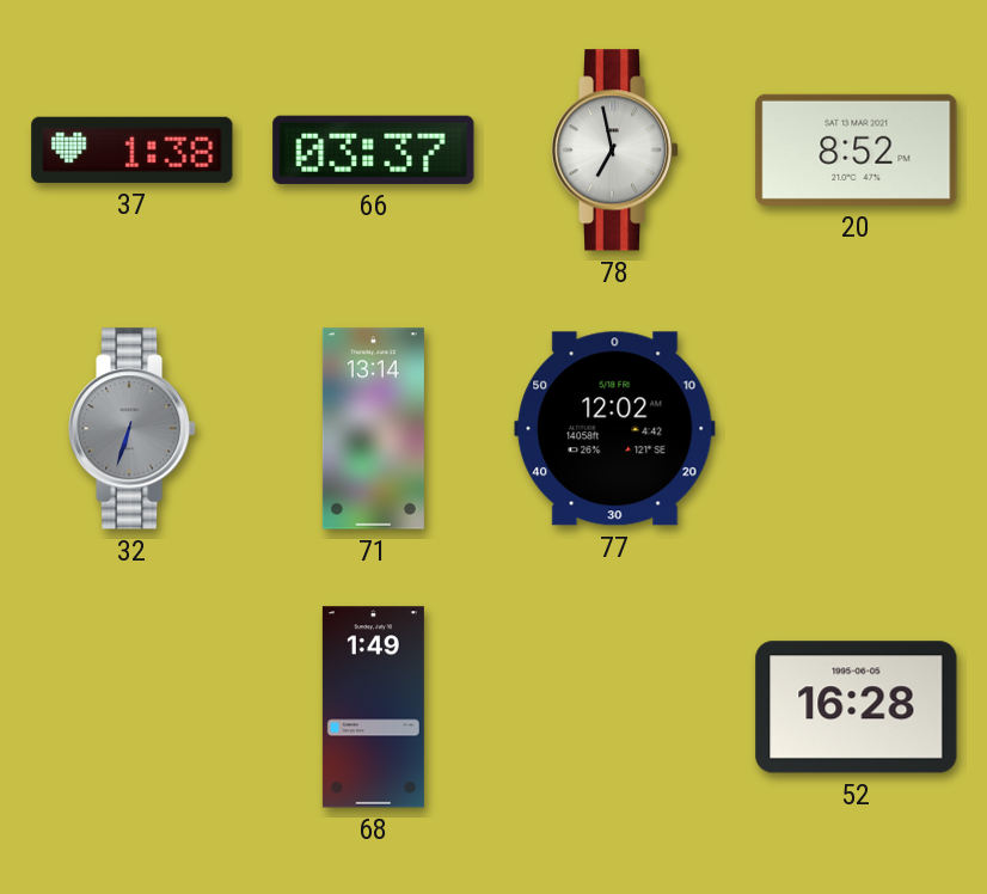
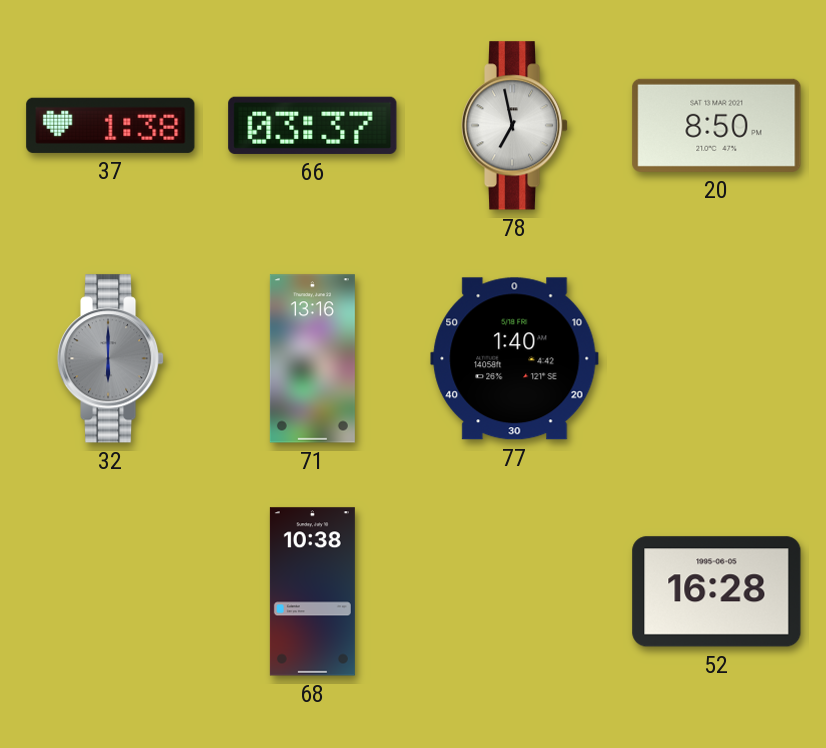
20: 8:52 -> 8:50 (717, 125)
32: 6:33 -> 6:00 (111, 359)
71: 13:14 -> 13:16 (312, 359)
77: 12:02 -> 1:40 (515, 359)
68: 1:49 -> 10:38 (312, 592)
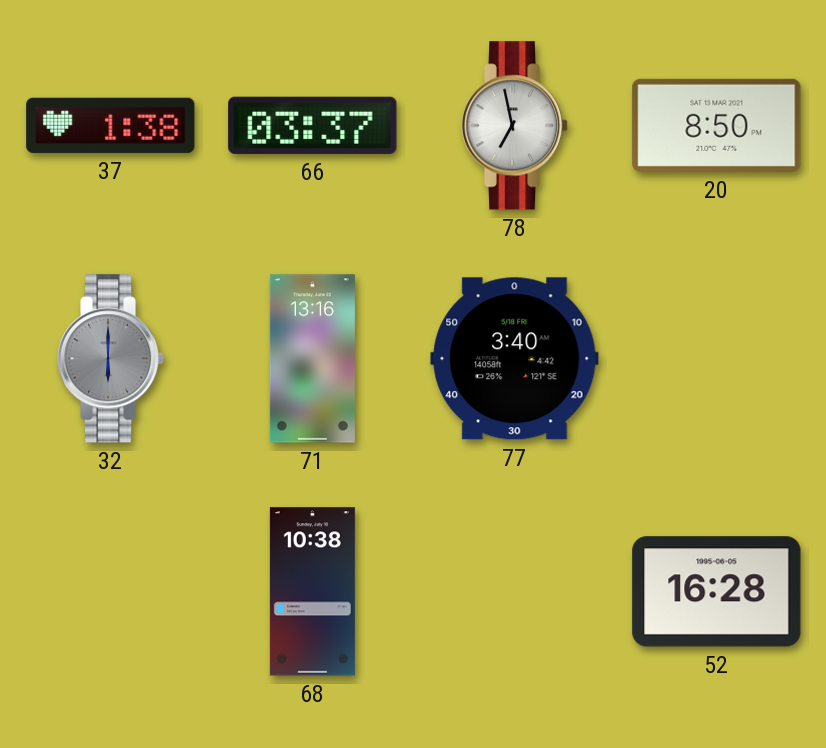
77: 1:40 -> 3:40 (515, 359)
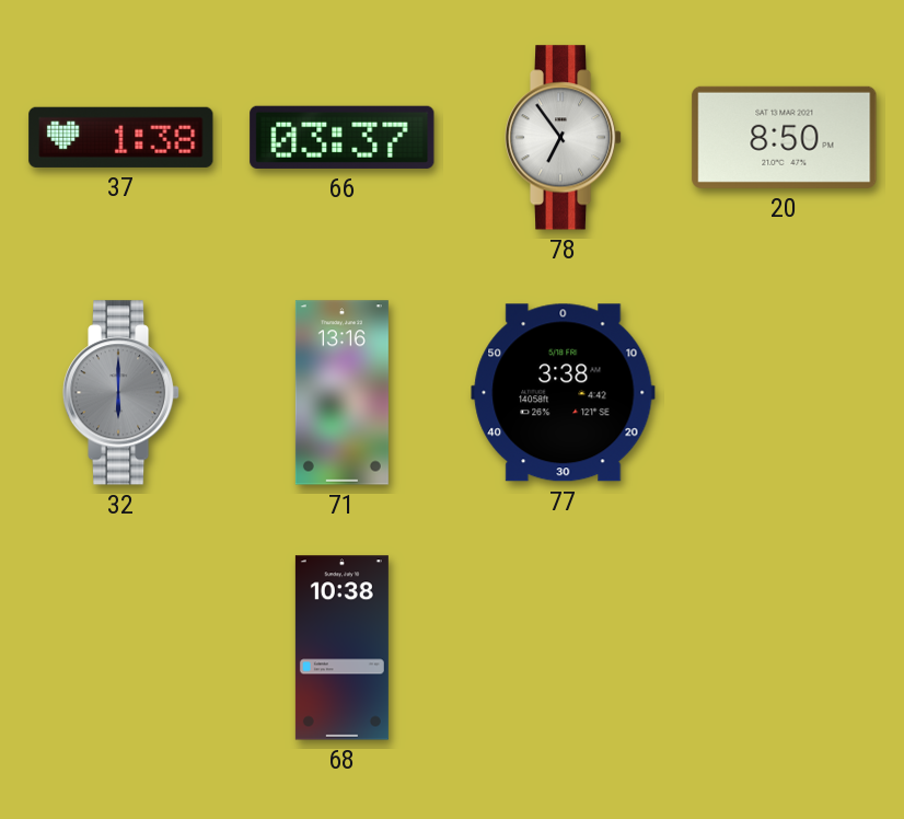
78: 6:58 -> 6:54 (564, 138)
77: 3:40 -> 3:38 (564, 393)
52: 16:28 -> none (717, 592)
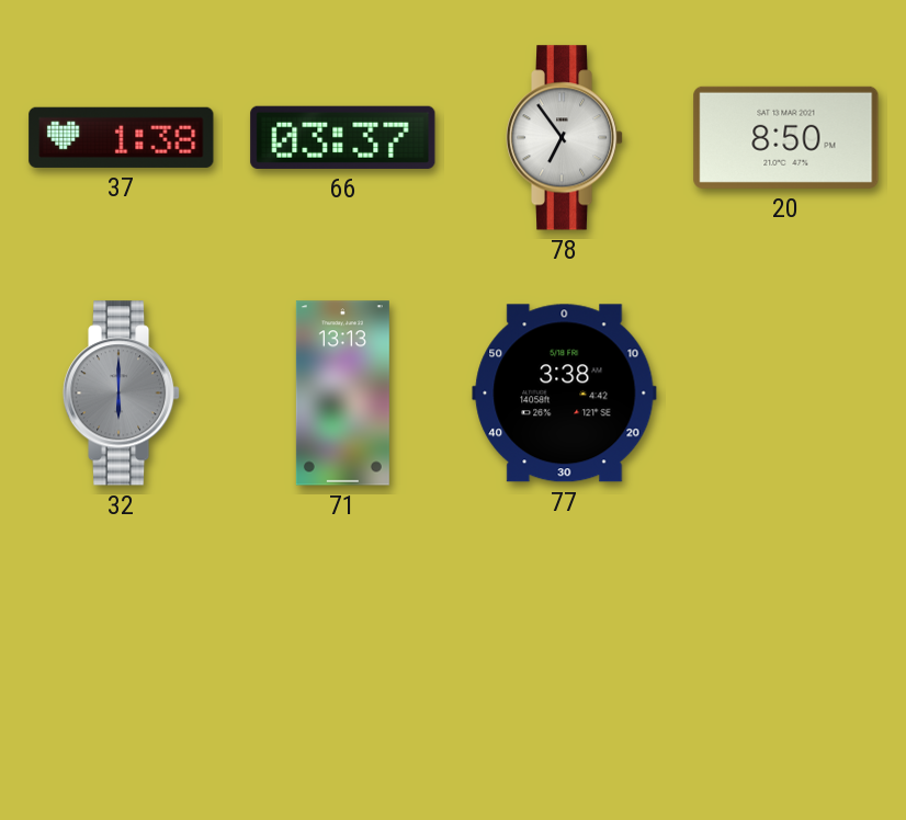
71: 13:16 -> 13:13 (342, 394)
68: 10:38 -> none (341, 648)
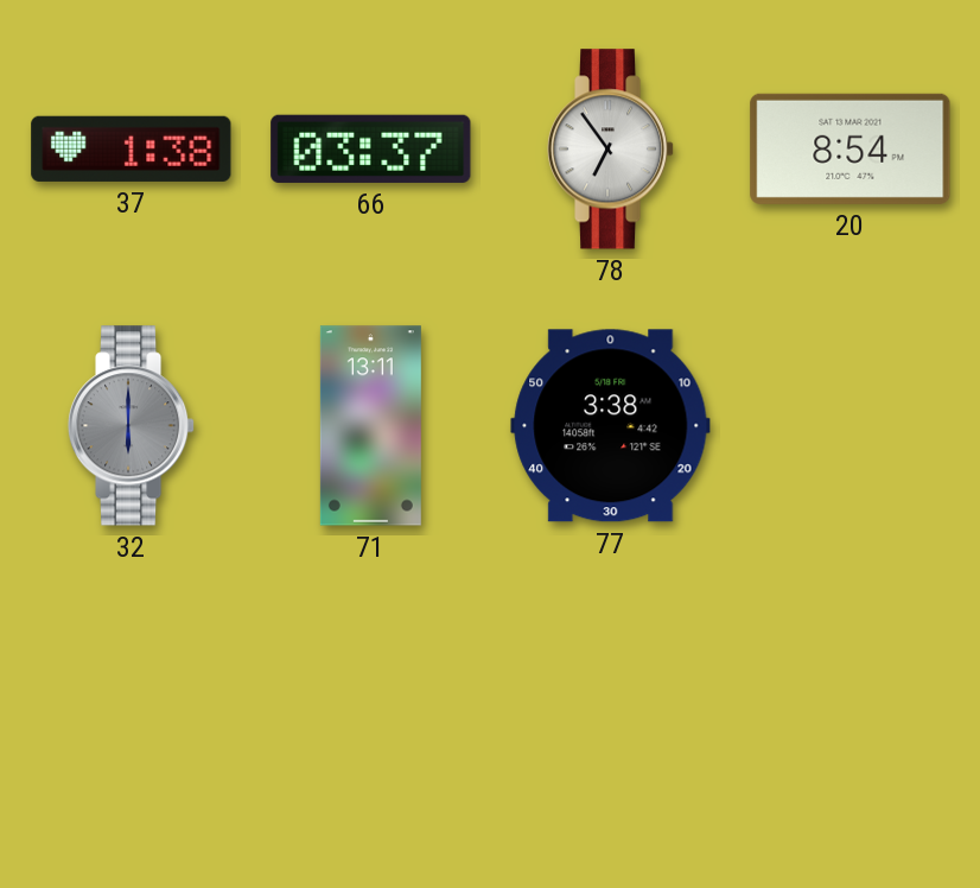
20: 8:50 -> 8:54 (851, 148)
71: 13:13 -> 13:11 (370, 426)
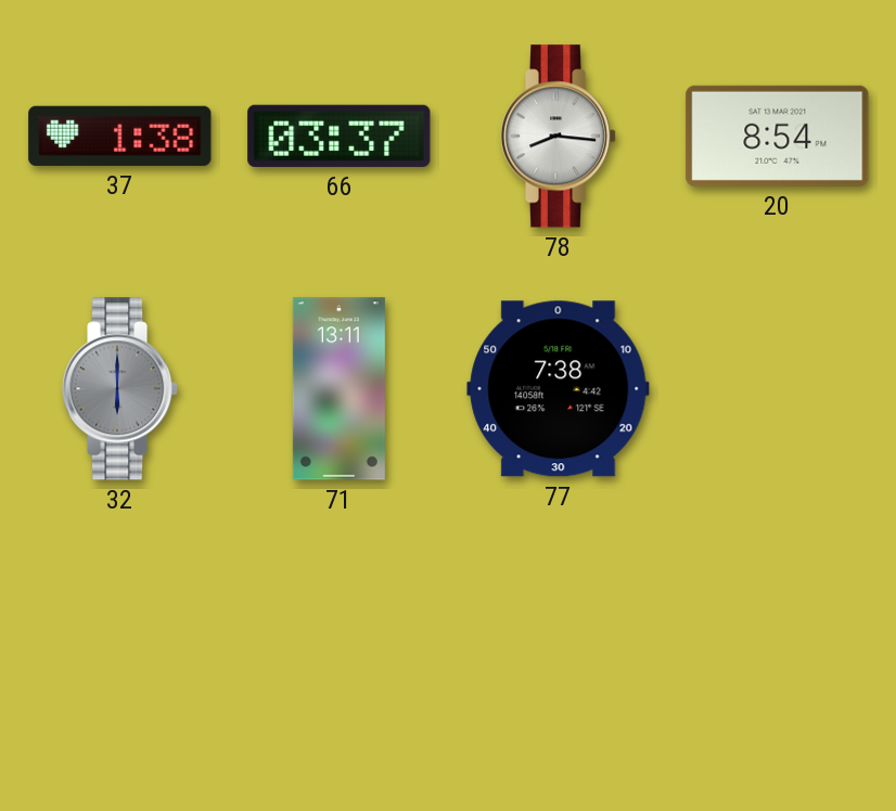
78: 6:54 -> 8:16 (559, 137)
77: 3:38 -> 7:38 (559, 389)
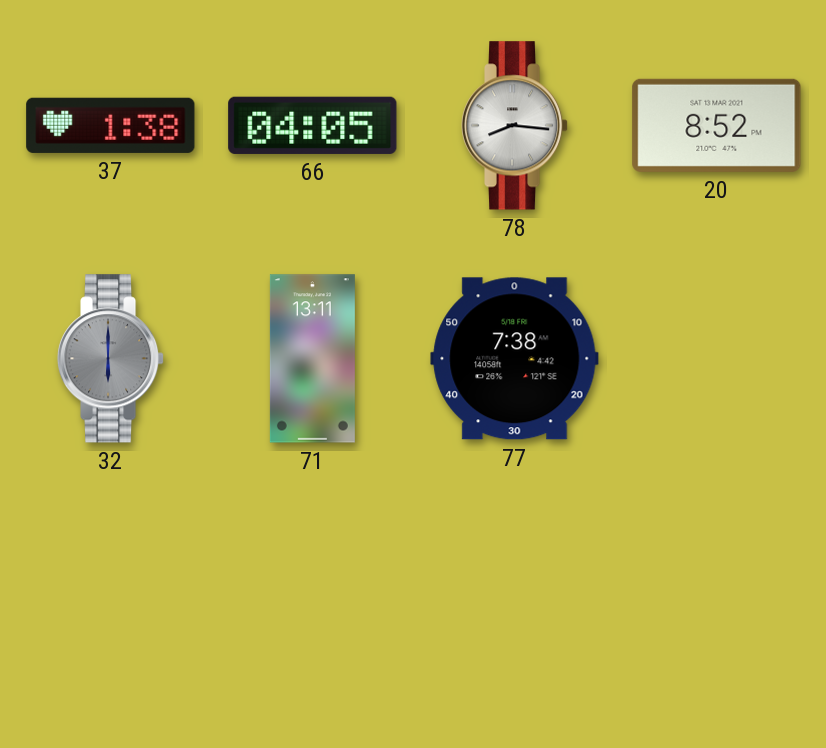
66: 03:37 -> 04:05 (313, 125)
20: 8:54 -> 8:52 (717, 125)
